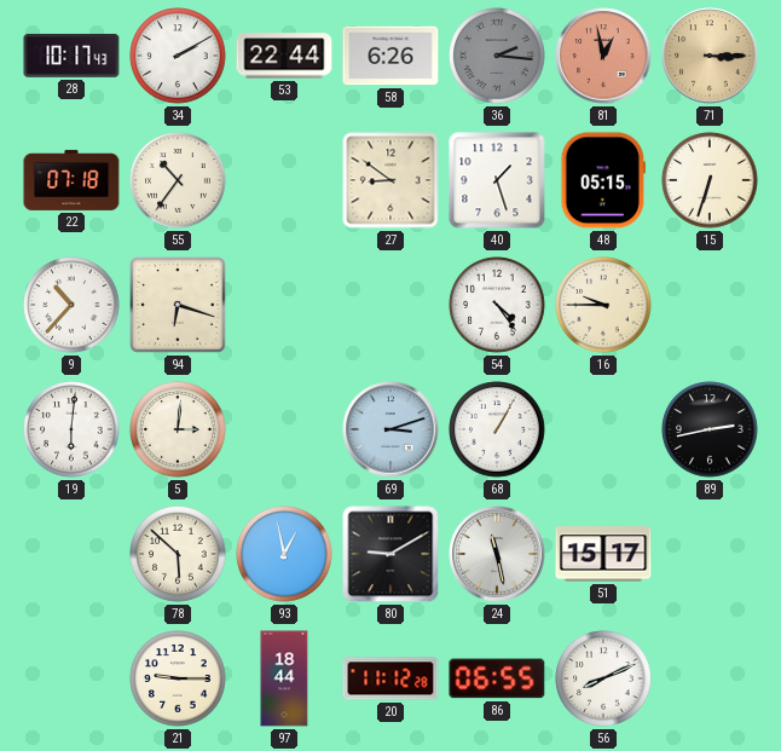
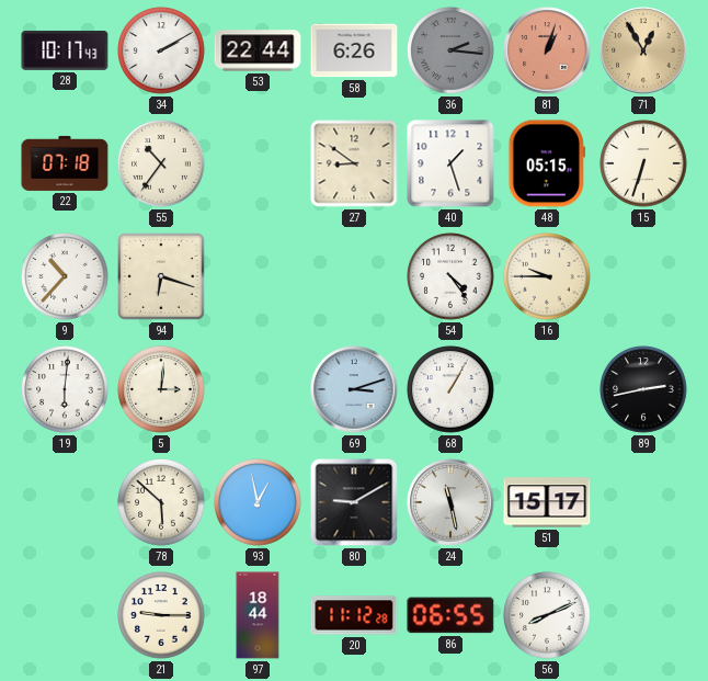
81: 12:58 -> 1:03 (547, 50)
71: 3:15 -> 12:55 (643, 50)
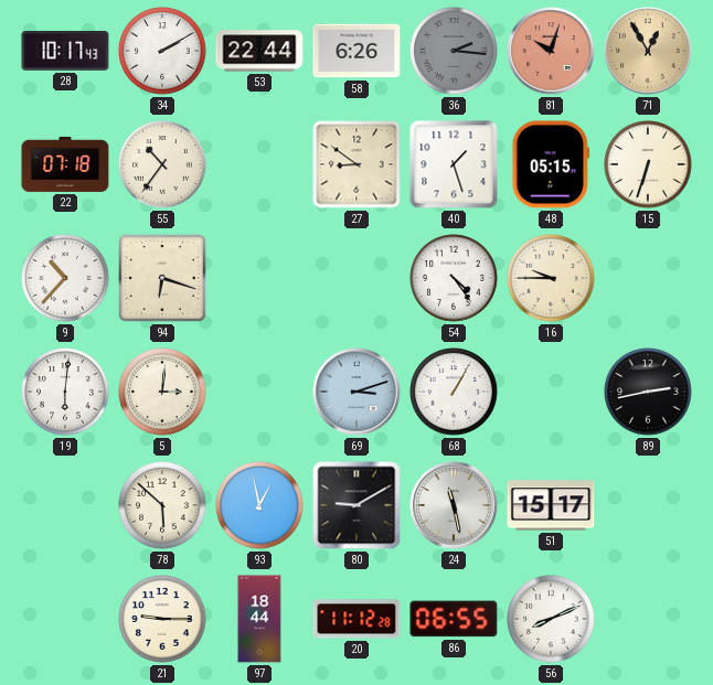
81: 1:03 -> 10:03 (551, 51)
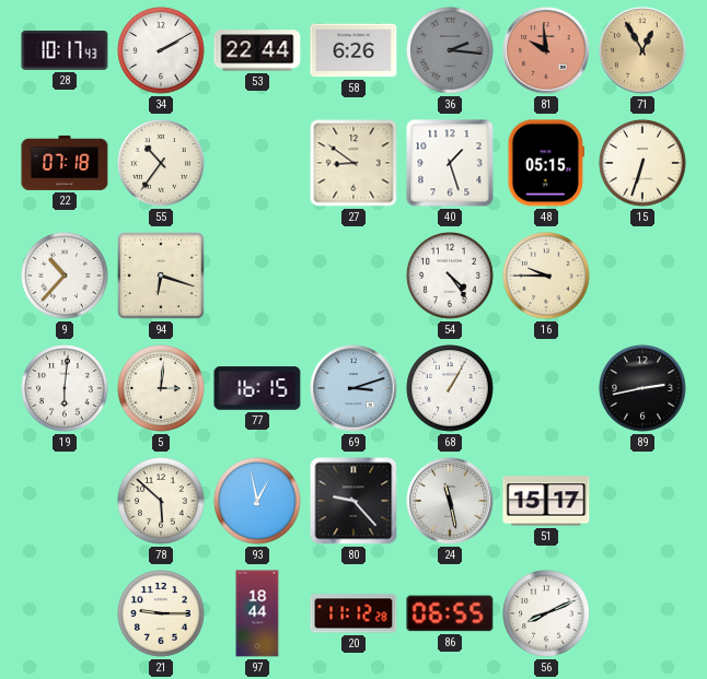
81: 10:03 -> 9:59 (546, 50)
77: none -> 16:15 (257, 388)
80: 9:10 -> 9:23 (353, 501)
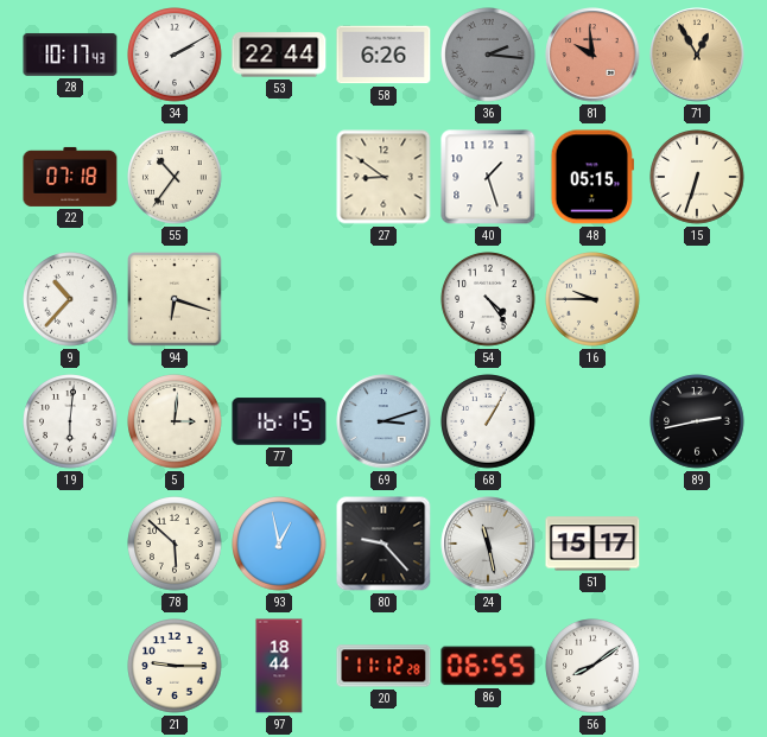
56: 8:11 -> 8:09 (592, 666)
